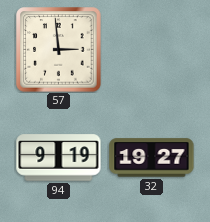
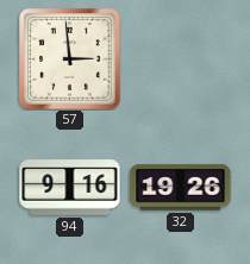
94: 9:19 -> 9:16 (70, 188)
32: 19:27 -> 19:26 (181, 188)
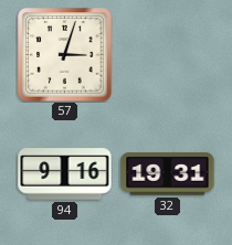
57: 2:59 -> 3:03 (65, 55)
32: 19:26 -> 19:31 (168, 174)
